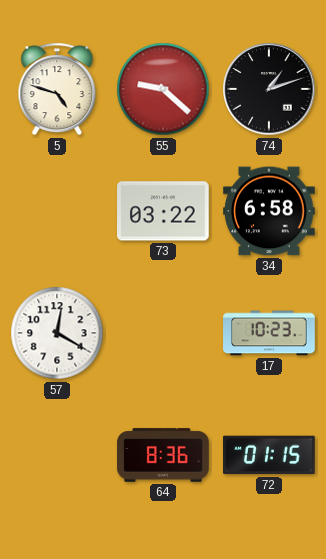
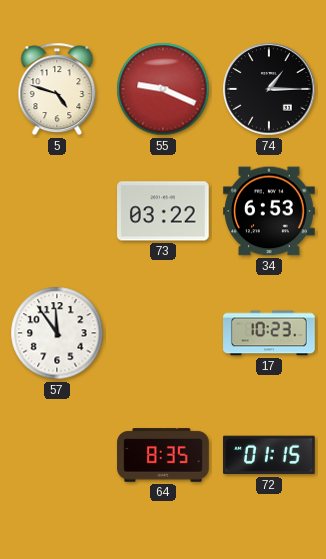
55: 9:22 -> 9:19 (163, 89)
74: 1:12 -> 1:15 (269, 89)
34: 6:58 -> 6:53 (269, 211)
57: 12:20 -> 11:54 (57, 333)
64: 8:36 -> 8:35 (163, 455)
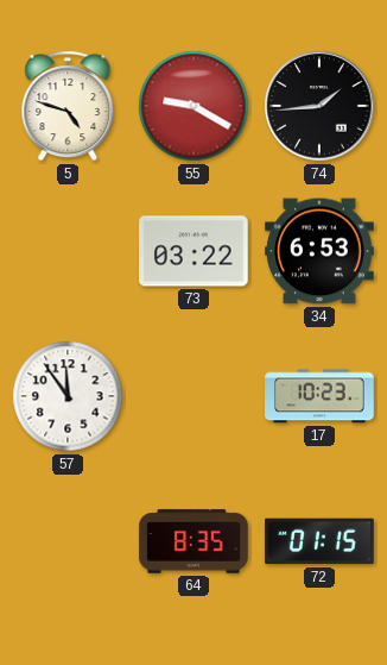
55: 9:19 -> 9:20 (193, 106)
74: 1:15 -> 1:44 (319, 106)
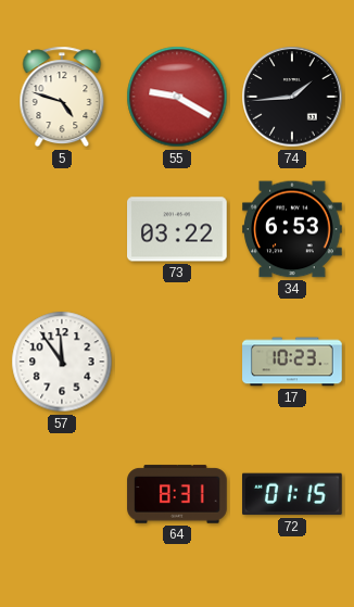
64: 8:35 -> 8:31 (177, 494)
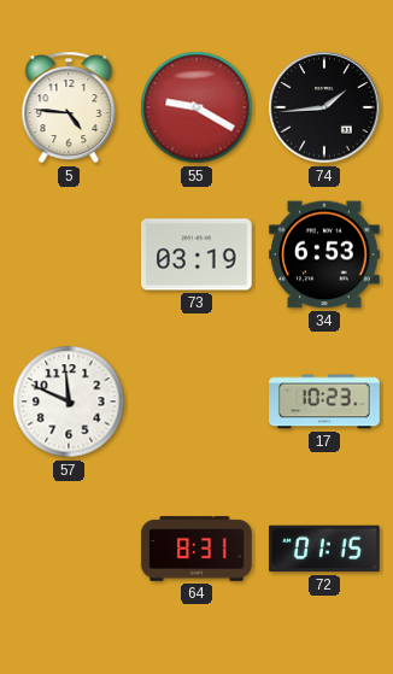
5: 4:48 -> 4:46 (69, 107)
73: 03:22 -> 03:19 (198, 254)
57: 11:54 -> 11:49 (69, 402)
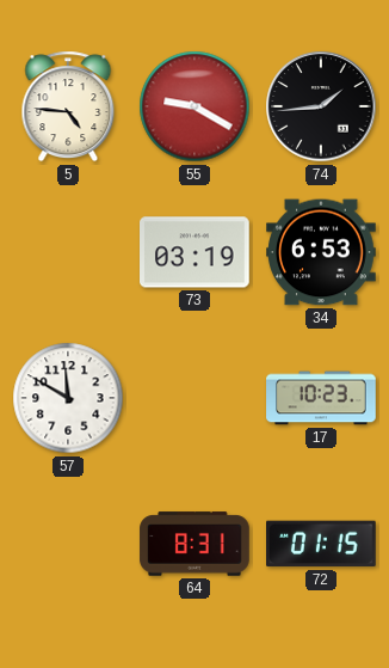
57: 11:49 -> 11:50 (68, 398)
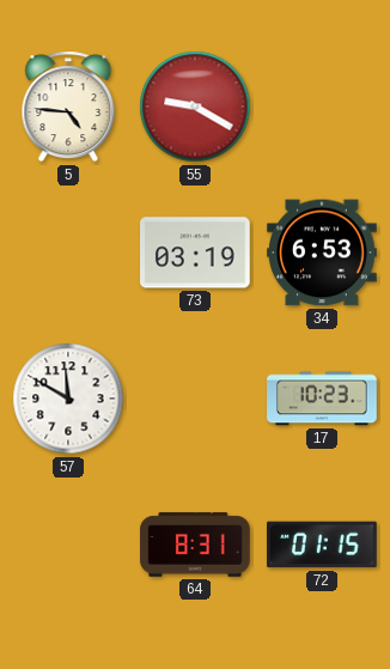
74: 1:44 -> none (321, 106)
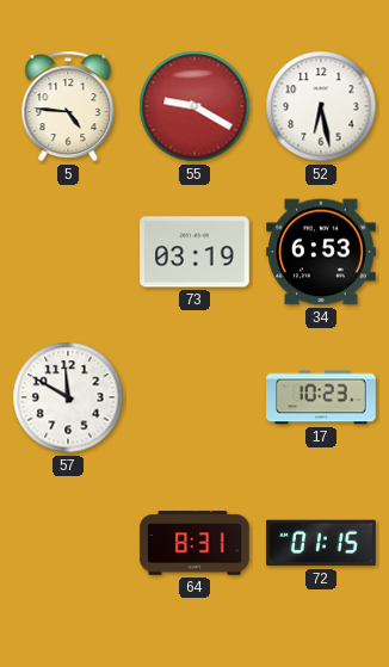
52: none -> 6:28 (321, 106)
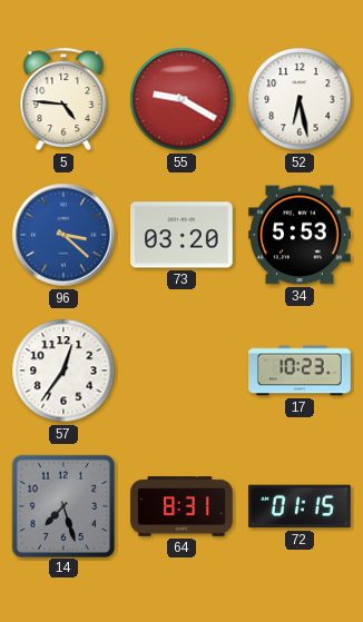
96: none -> 3:22 (63, 235)
73: 03:19 -> 03:20 (183, 235)
34: 6:53 -> 5:53 (300, 235)
57: 11:50 -> 12:36 (63, 371)
14: none -> 7:27 (62, 505)
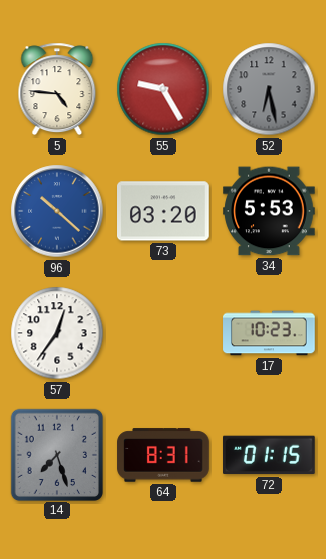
55: 9:20 -> 9:25 (163, 89)
52 dial: white -> grey (269, 89)
96: 3:22 -> 10:22 (57, 211)
